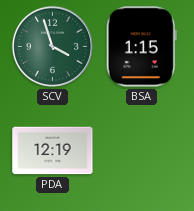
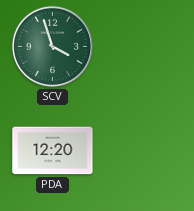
BSA: 1:15 -> none (141, 47)
PDA: 12:19 -> 12:20 (53, 151)
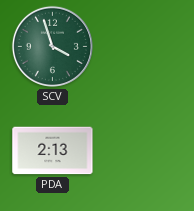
PDA: 12:20 -> 2:13 (53, 151)
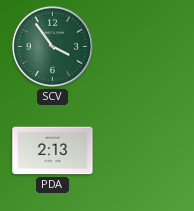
SCV: 3:57 -> 3:54 (52, 46)
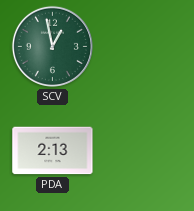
SCV: 3:54 -> 12:58 (52, 46)
